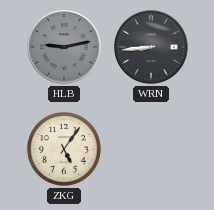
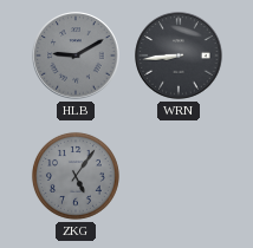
HLB: 9:13 -> 9:10 (76, 56)
ZKG dial: cream -> grey (76, 176)
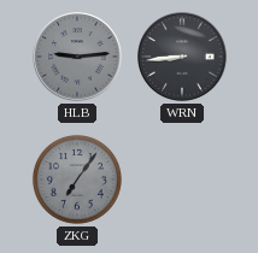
HLB: 9:10 -> 9:14 (77, 57)
ZKG: 5:06 -> 7:06 (77, 180)
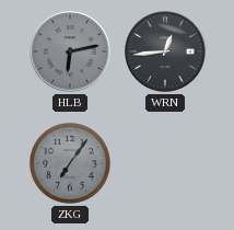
HLB: 9:14 -> 6:13 (70, 51)
WRN: 8:44 -> 12:44 (165, 51)
